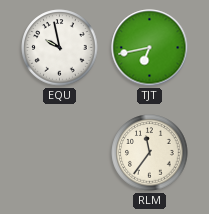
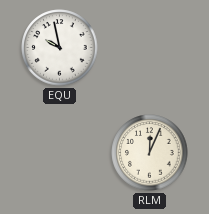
TJT: 6:43 -> none (150, 48)
RLM: 11:36 -> 12:04 (150, 153)
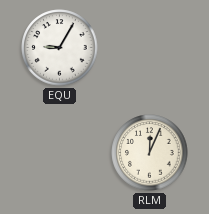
EQU: 9:58 -> 9:05 (60, 48)
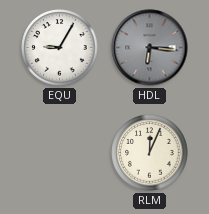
HDL: none -> 6:16 (150, 48)
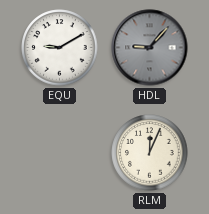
EQU: 9:05 -> 9:10 (60, 48)
HDL: 6:16 -> 9:07 (150, 48)
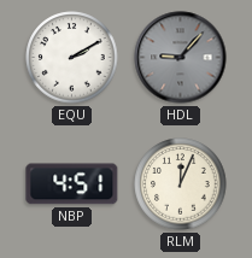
EQU: 9:10 -> 2:10 (72, 58)
NBP: none -> 4:51 (72, 184)
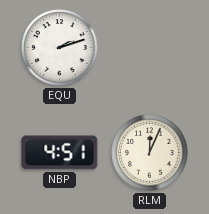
EQU: 2:10 -> 2:12 (60, 48)
HDL: 9:07 -> none (181, 58)
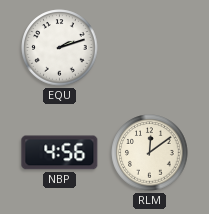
NBP: 4:51 -> 4:56 (60, 153)
RLM: 12:04 -> 12:09 (150, 153)
